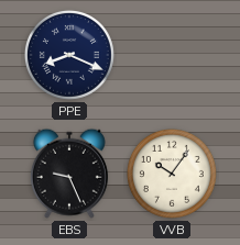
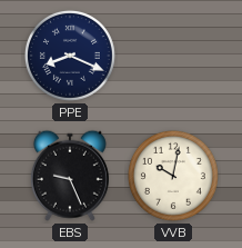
VVB: 10:06 -> 10:02 (173, 176)
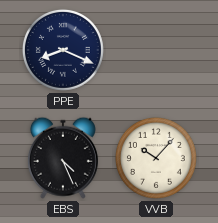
EBS: 9:26 -> 4:26 (63, 158)
VVB: 10:02 -> 10:07 (156, 158)
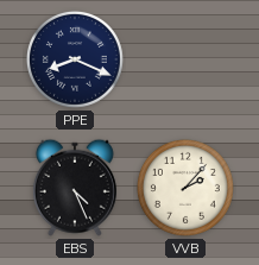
VVB: 10:07 -> 2:07 (185, 188)
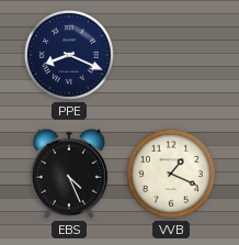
VVB: 2:07 -> 1:19 (171, 174)
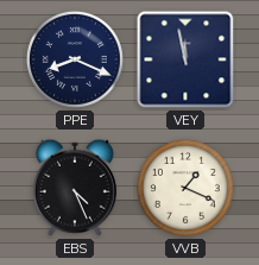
VEY: none -> 11:58 (185, 59)
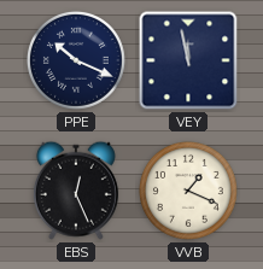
PPE: 8:19 -> 10:19 (76, 60)
EBS: 4:26 -> 12:26 (76, 191)
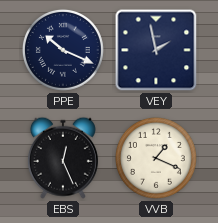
VEY: 11:58 -> 1:58 (156, 50)
